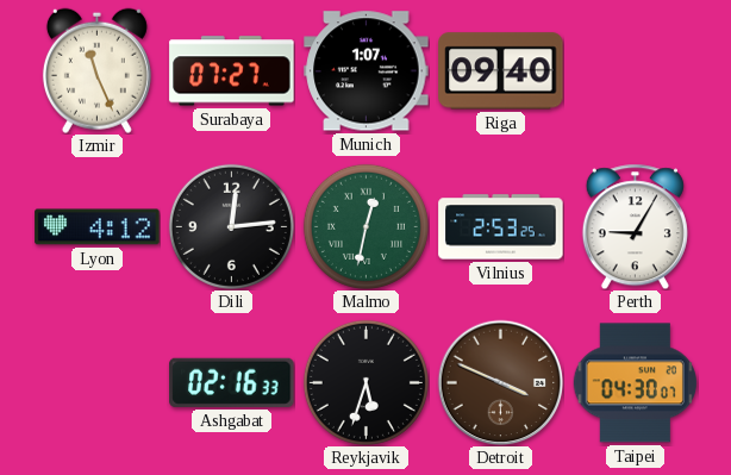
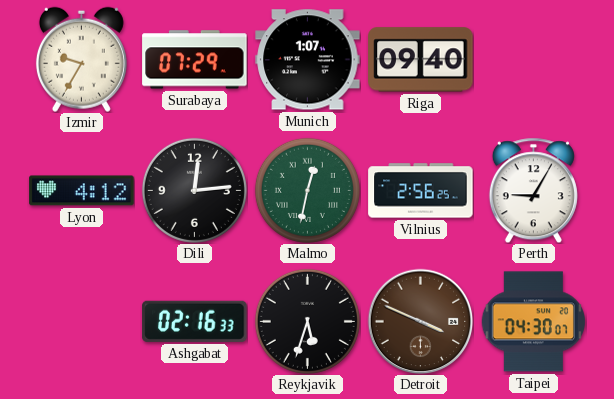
Izmir: 11:26 -> 9:35 (81, 59)
Surabaya: 07:27 -> 07:29 (195, 60)
Vilnius: 2:53 -> 2:56 (421, 191)
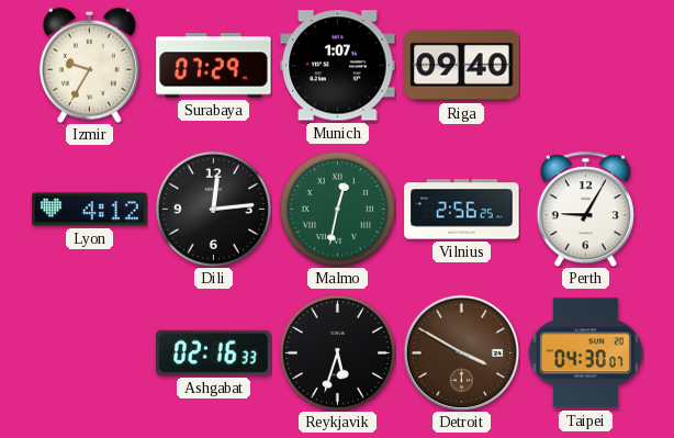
Detroit: 3:49 -> 3:50 (461, 352)
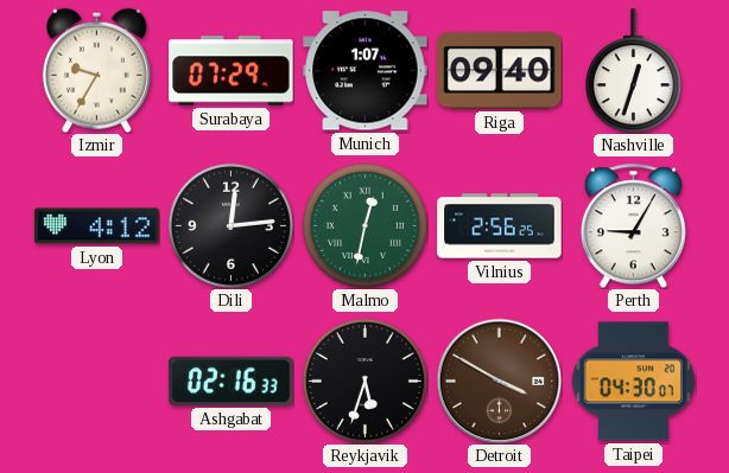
Nashville: none -> 12:33 (633, 71)
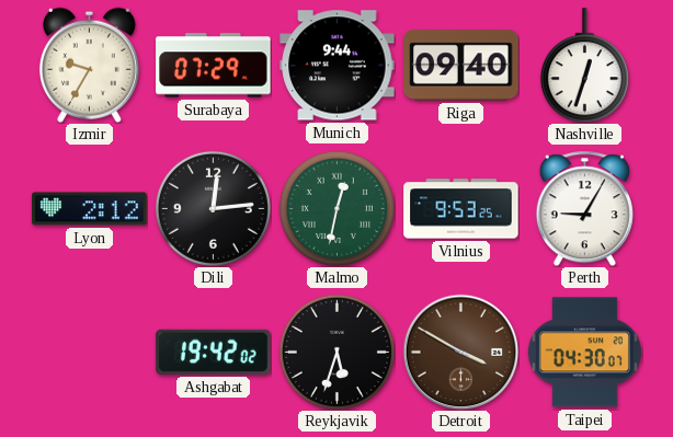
Munich: 1:07 -> 9:44 (338, 66)
Lyon: 4:12 -> 2:12 (90, 209)
Vilnius: 2:56 -> 9:53 (461, 209)
Ashgabat: 02:16 -> 19:42 (214, 352)
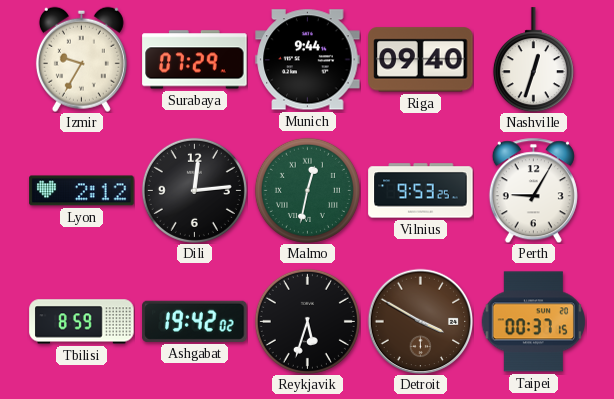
Tbilisi: none -> 8:59 (82, 322)
Taipei: 04:30 -> 00:37 (533, 322)
